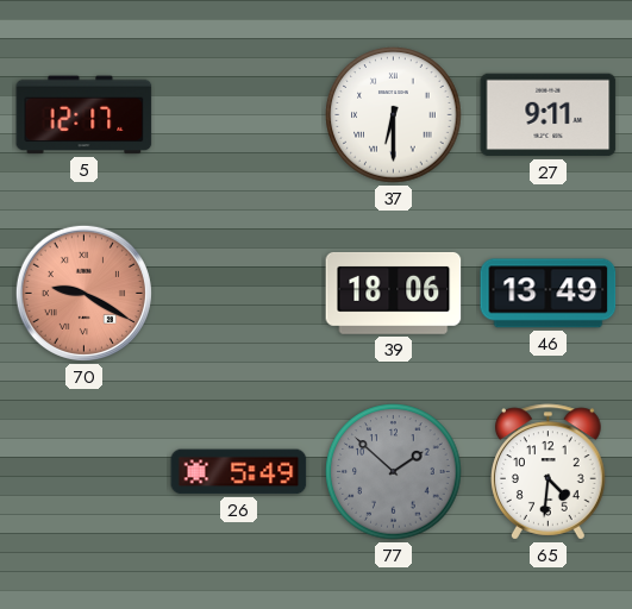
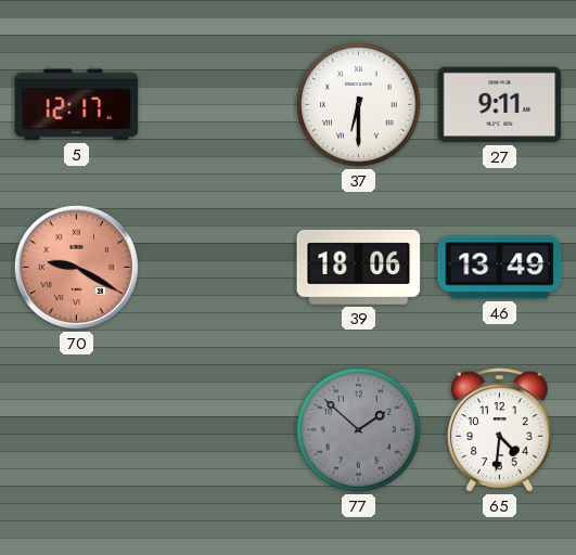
26: 5:49 -> none (239, 472)
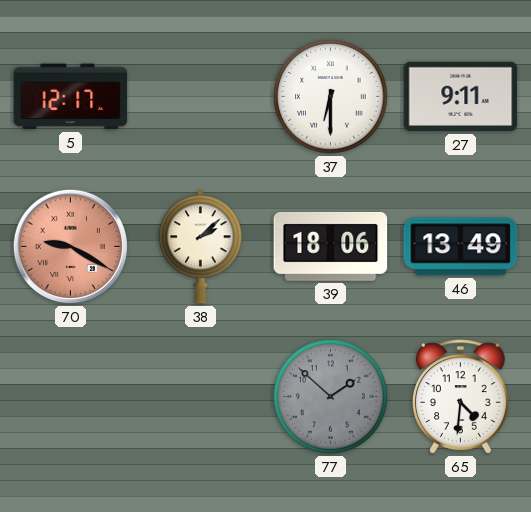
38: none -> 2:08 (200, 247)
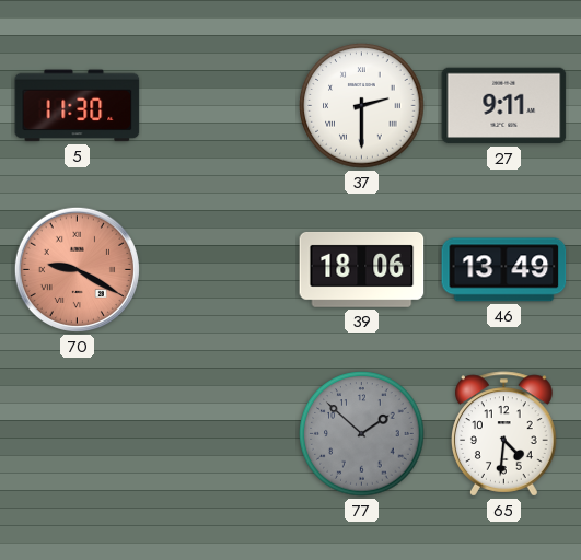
5: 12:17 -> 11:30 (78, 106)
37: 6:30 -> 2:30 (362, 106)
38: 2:08 -> none (200, 247)
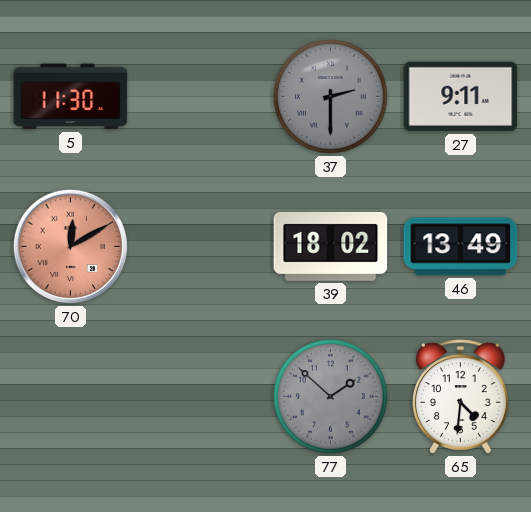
37 dial: white -> grey (331, 97)
70: 9:20 -> 12:10 (70, 246)
39: 18:06 -> 18:02 (331, 246)
